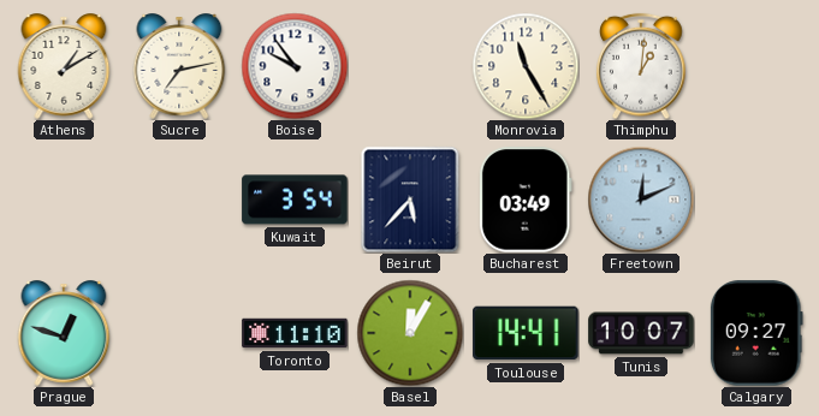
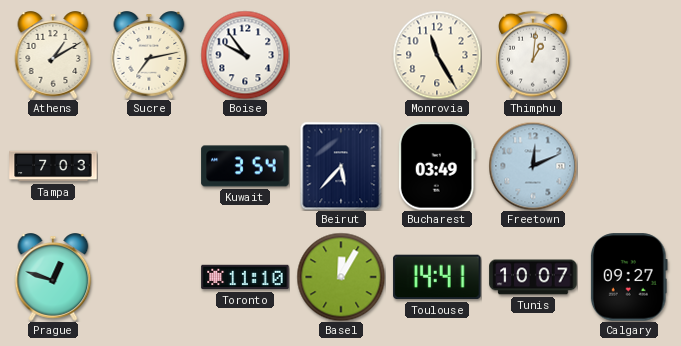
Tampa: none -> 7:03 (53, 166)
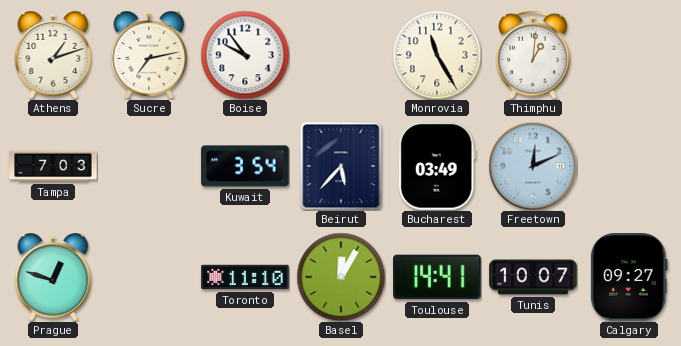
Athens: 1:10 -> 1:12 (53, 55)
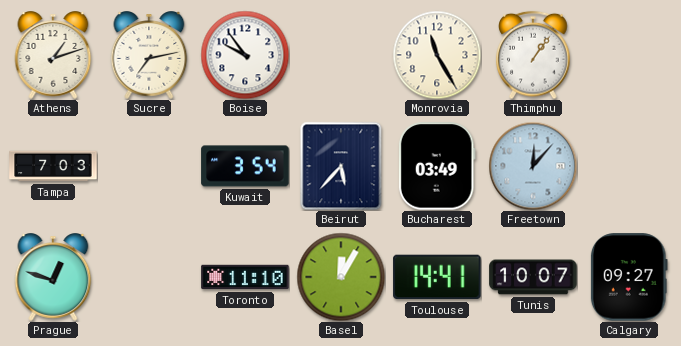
Thimphu: 1:01 -> 1:06 (533, 55)
Freetown: 12:11 -> 12:07 (533, 166)
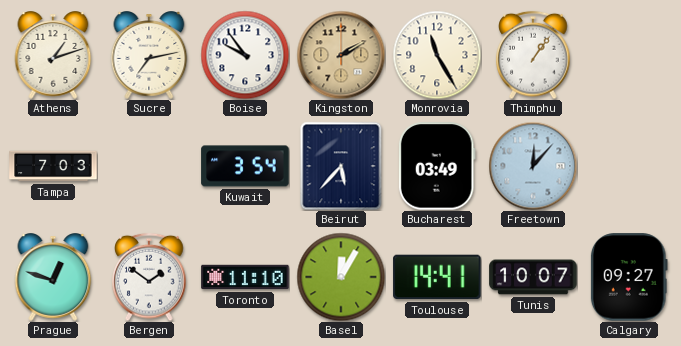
Kingston: none -> 2:10 (341, 55)
Bergen: none -> 1:51 (149, 277)
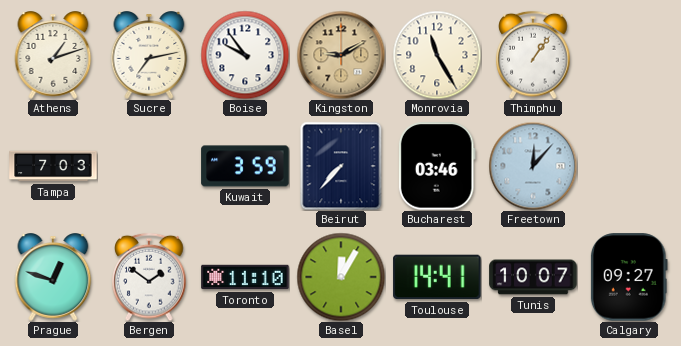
Kingston: 2:10 -> 9:10 (341, 55)
Kuwait: 3:54 -> 3:59 (245, 166)
Beirut: 5:37 -> 7:37 (341, 166)
Bucharest: 03:49 -> 03:46 (437, 166)
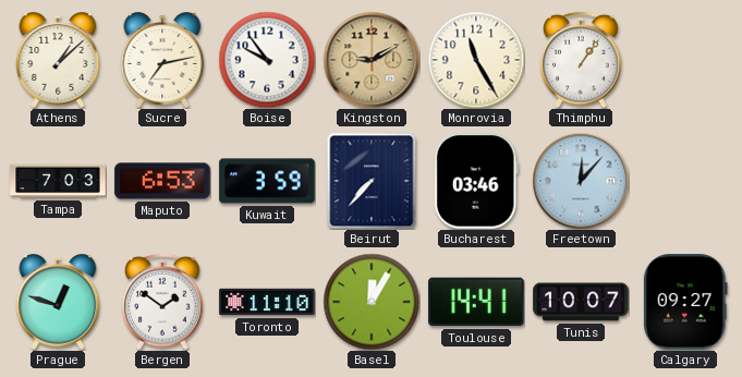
Athens: 1:12 -> 1:08 (58, 60)
Maputo: none -> 6:53 (162, 181)
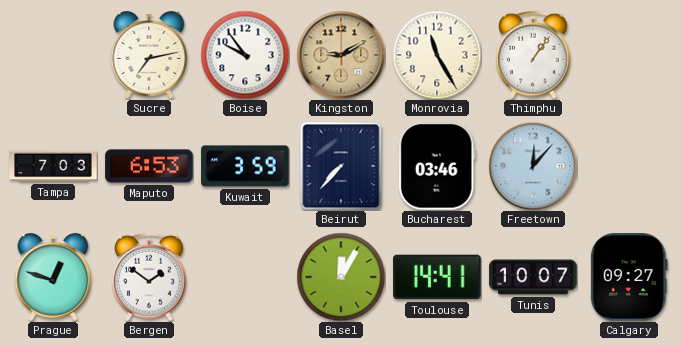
Athens: 1:08 -> none (58, 60)
Toronto: 11:10 -> none (267, 302)
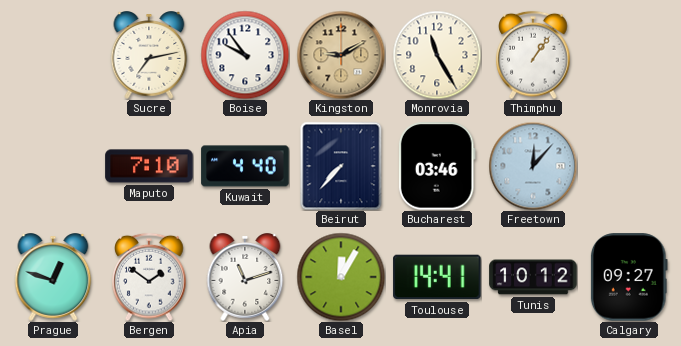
Tampa: 7:03 -> none (53, 166)
Maputo: 6:53 -> 7:10 (149, 166)
Kuwait: 3:59 -> 4:40 (245, 166)
Apia: none -> 11:12 (245, 277)
Tunis: 10:07 -> 10:12 (533, 277)
